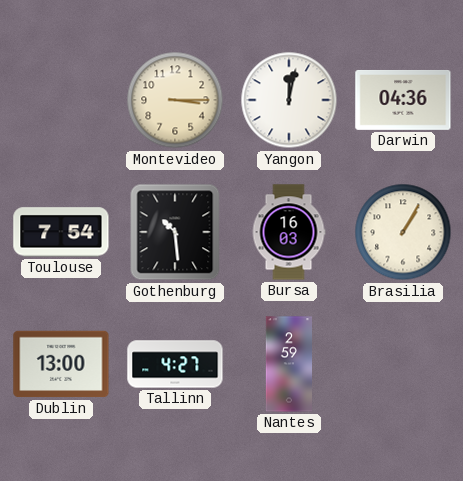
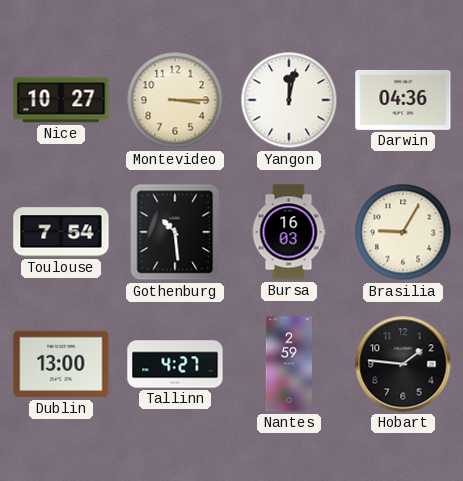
Nice: none -> 10:27 (61, 100)
Brasilia: 1:05 -> 9:05 (403, 232)
Hobart: none -> 1:46 (403, 364)
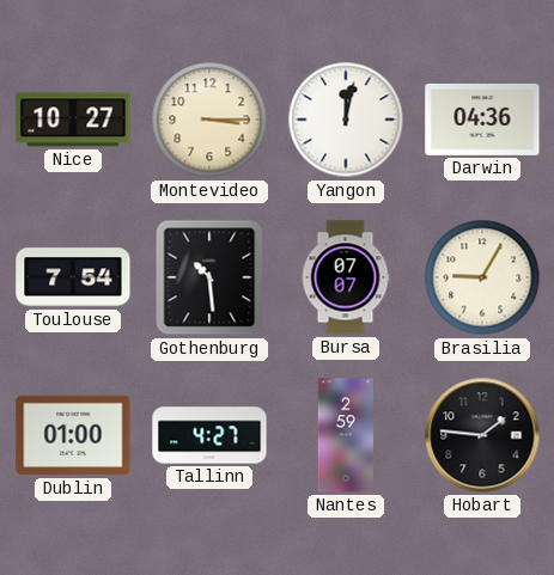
Bursa: 16:03 -> 07:07 (346, 277)
Dublin: 13:00 -> 01:00 (73, 435)
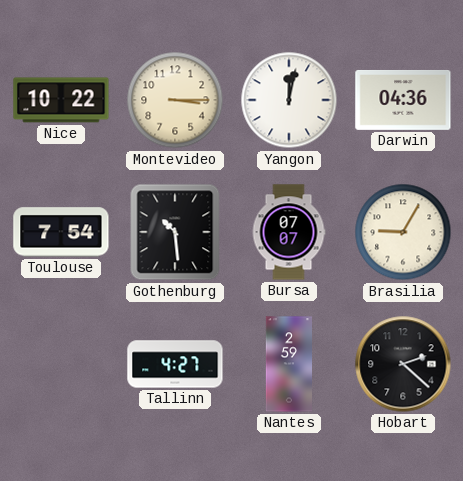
Nice: 10:27 -> 10:22 (61, 100)
Dublin: 01:00 -> none (73, 435)
Hobart: 1:46 -> 2:22 (403, 364)
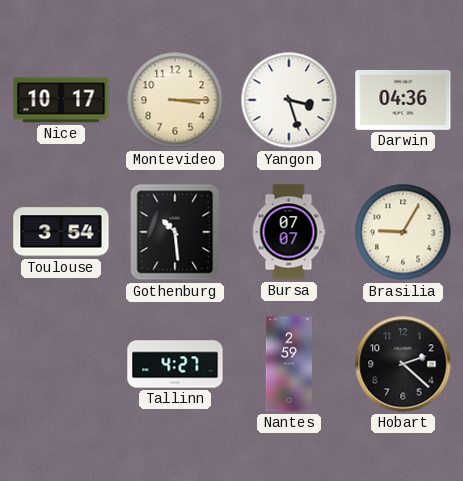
Nice: 10:22 -> 10:17 (61, 100)
Yangon: 12:02 -> 3:27 (289, 100)
Toulouse: 7:54 -> 3:54 (61, 232)
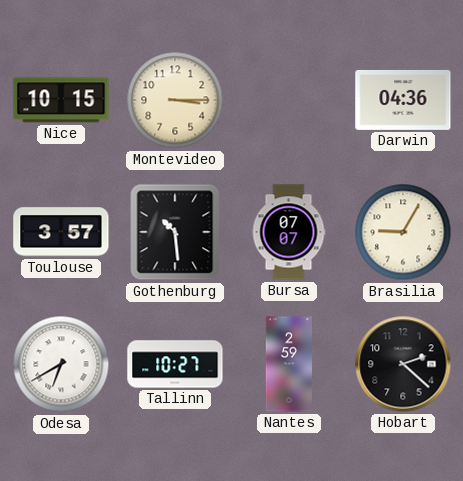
Nice: 10:17 -> 10:15 (61, 100)
Yangon: 3:27 -> none (289, 100)
Toulouse: 3:54 -> 3:57 (61, 232)
Odesa: none -> 6:40 (61, 364)
Tallinn: 4:27 -> 10:27 (175, 364)
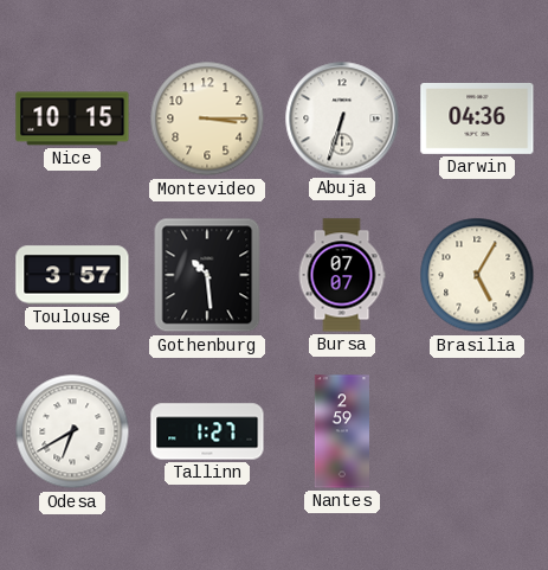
Abuja: none -> 6:33 (342, 119)
Brasilia: 9:05 -> 5:05 (477, 275)
Tallinn: 10:27 -> 1:27 (207, 431)
Hobart: 2:22 -> none (403, 364)
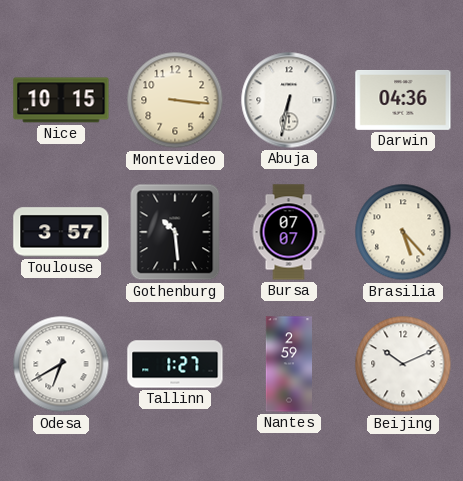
Montevideo: 3:15 -> 3:16 (175, 100)
Abuja: 6:33 -> 6:32 (289, 100)
Brasilia: 5:05 -> 5:23 (403, 232)
Beijing: none -> 10:11 (403, 364)
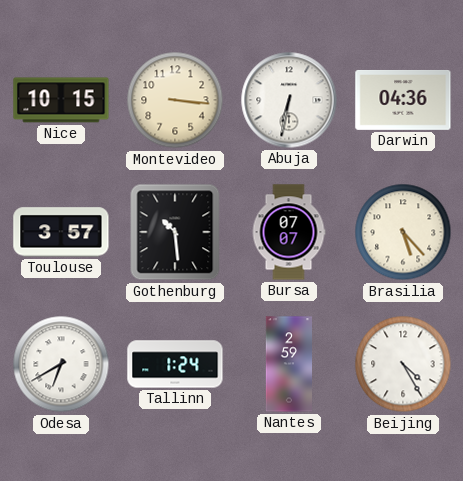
Tallinn: 1:27 -> 1:24 (175, 364)
Beijing: 10:11 -> 4:25 (403, 364)
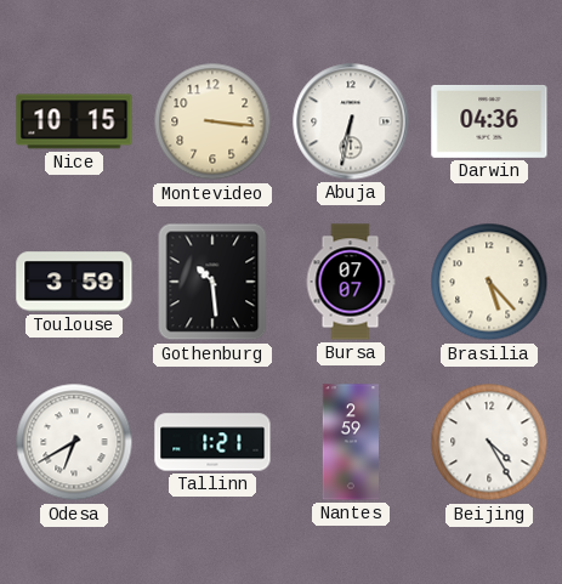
Toulouse: 3:57 -> 3:59 (74, 282)
Tallinn: 1:24 -> 1:21 (212, 442)
